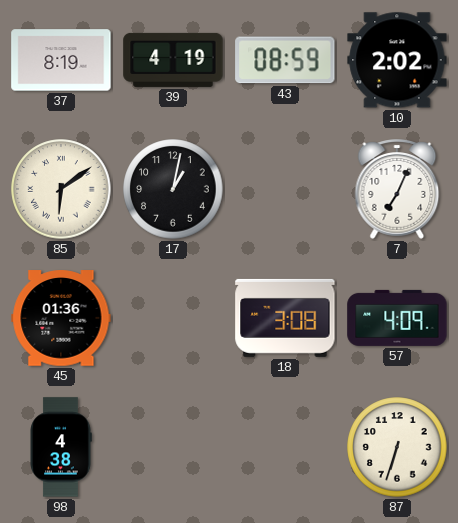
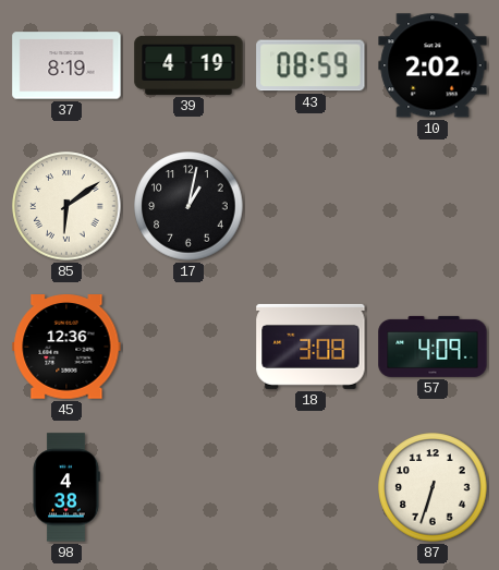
7: 7:04 -> none (397, 189)
45: 01:36 -> 12:36 (66, 347)
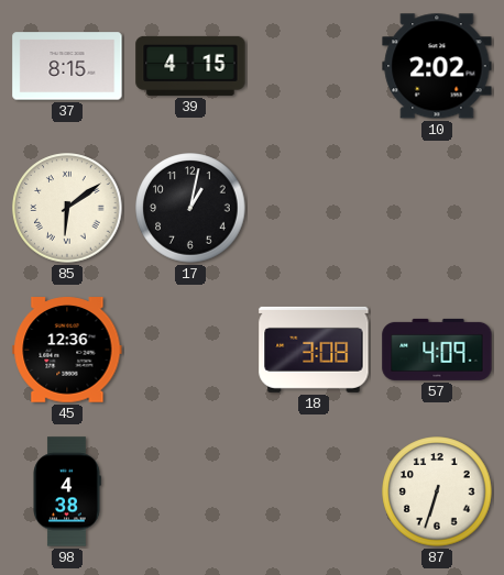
37: 8:19 -> 8:15 (67, 66)
39: 4:19 -> 4:15 (190, 66)
43: 08:59 -> none (311, 65)
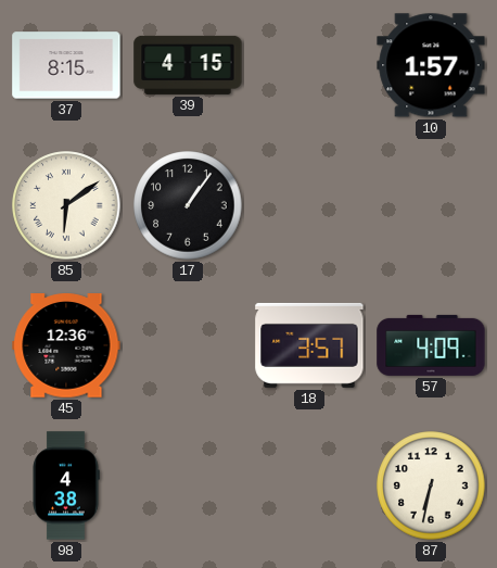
10: 2:02 -> 1:57 (431, 65)
17: 1:02 -> 1:06 (188, 205)
18: 3:08 -> 3:57 (309, 345)
87: 6:33 -> 6:32 (431, 485)
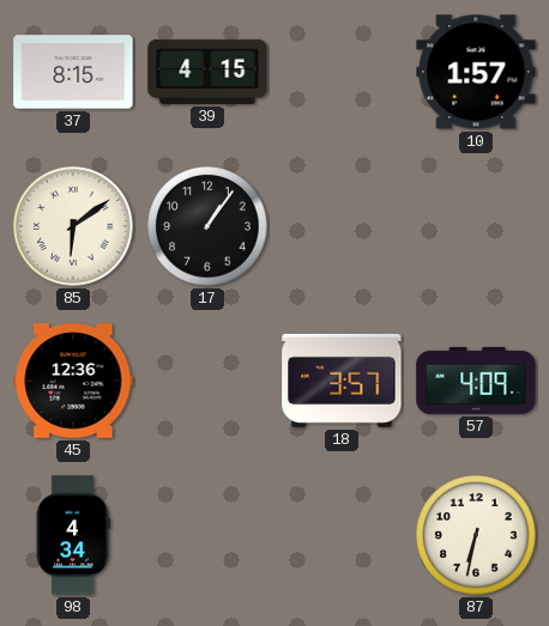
98: 4:38 -> 4:34 (73, 535)
